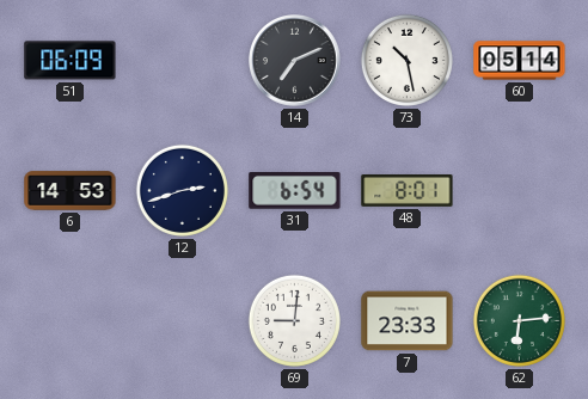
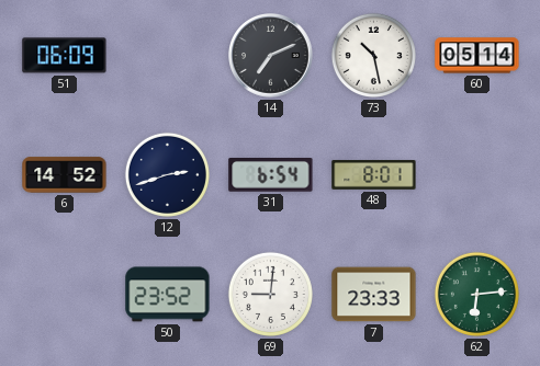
6: 14:53 -> 14:52 (65, 175)
50: none -> 23:52 (168, 295)
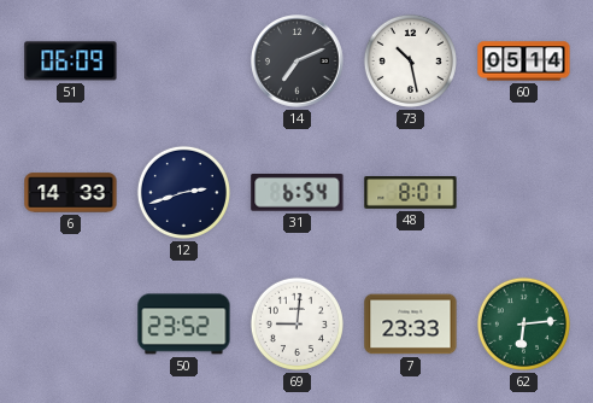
6: 14:52 -> 14:33 (71, 193)
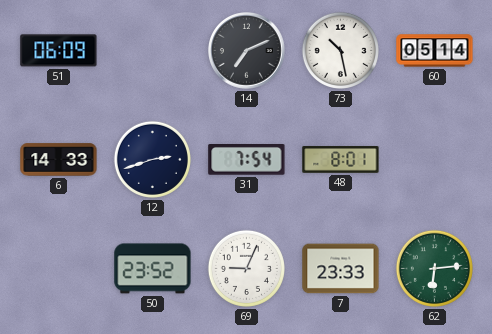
31: 6:54 -> 7:54 (247, 160)
69: 9:01 -> 9:04 (246, 268)
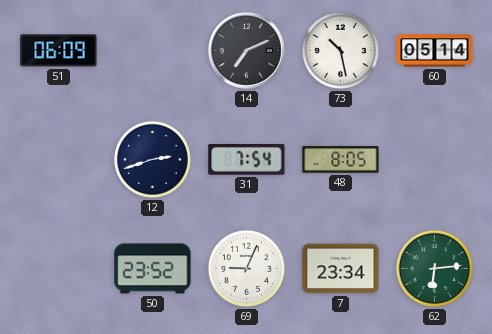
6: 14:33 -> none (59, 160)
48: 8:01 -> 8:05 (341, 160)
7: 23:33 -> 23:34 (341, 269)
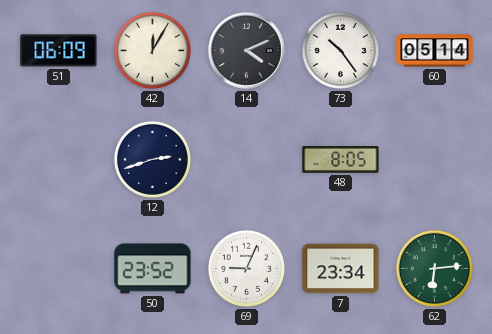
42: none -> 12:05 (152, 50)
14: 7:11 -> 4:11 (247, 51)
73: 10:28 -> 10:24 (340, 50)
31: 7:54 -> none (247, 160)
